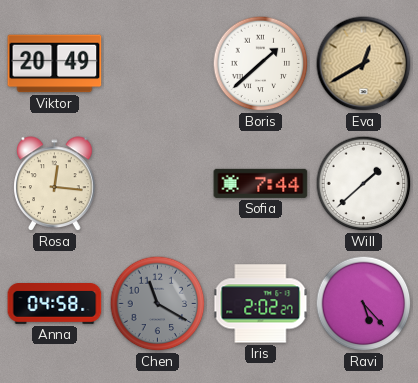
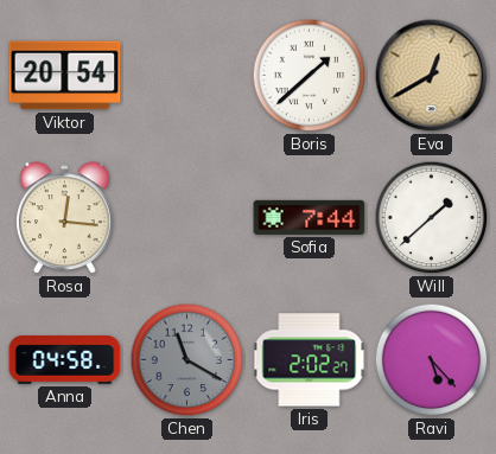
Viktor: 20:49 -> 20:54 (65, 76)
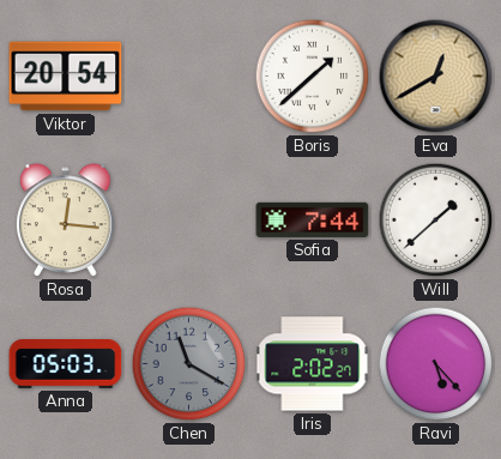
Anna: 04:58 -> 05:03 (66, 364)
